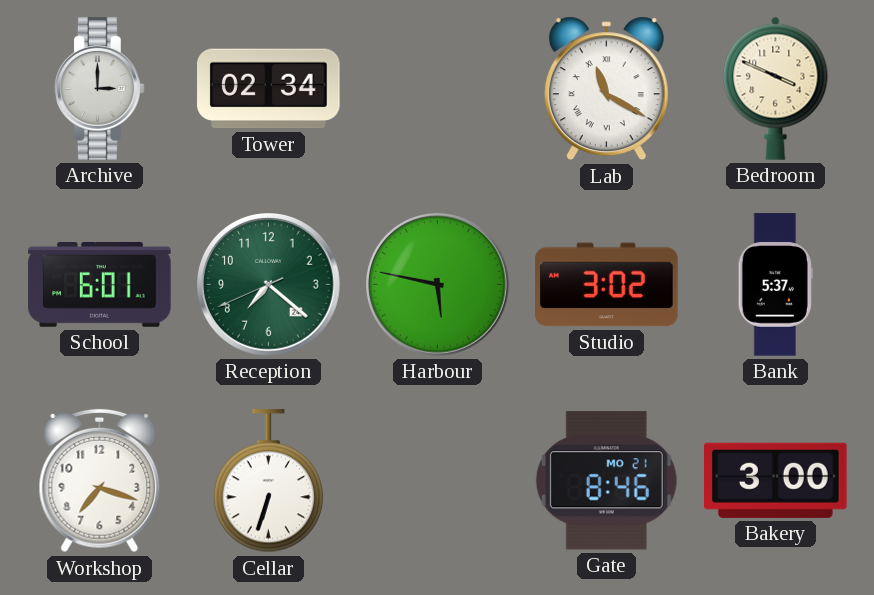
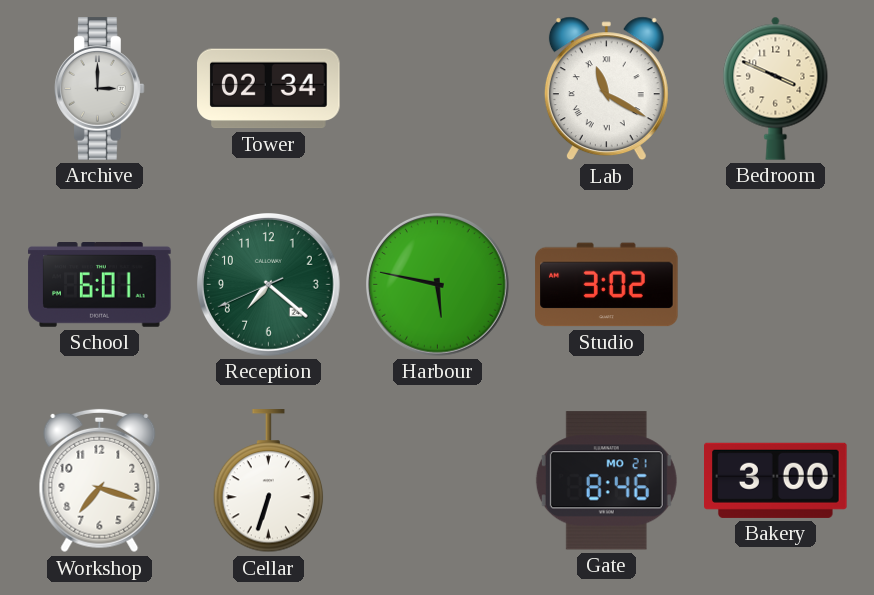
Bank: 5:37 -> none (775, 285)
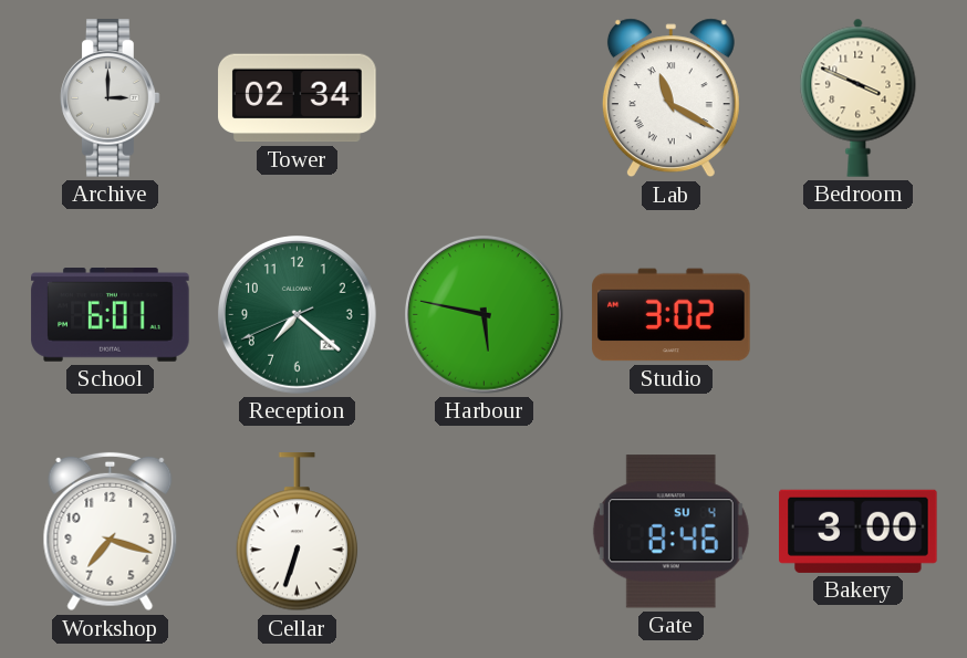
Gate date: MO 21 -> SU 4 (670, 532)
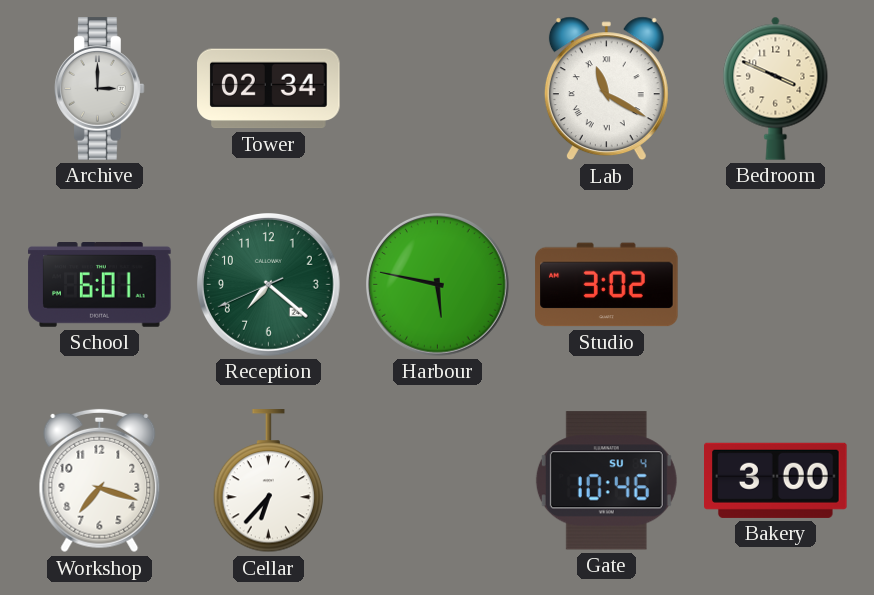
Cellar: 6:33 -> 6:37 (269, 481)
Gate: 8:46 -> 10:46 (606, 481)
